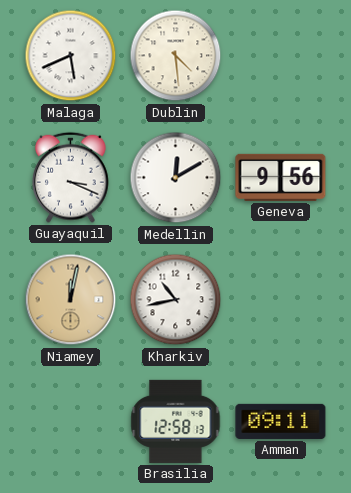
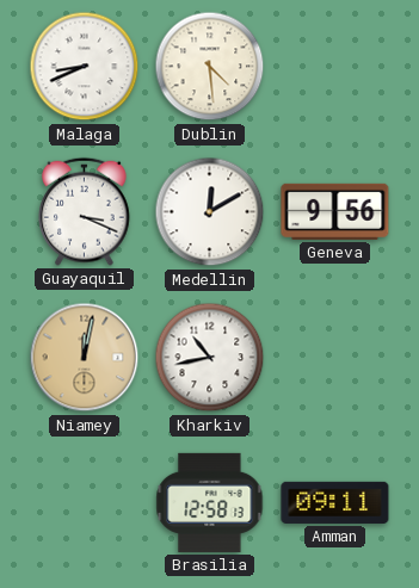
Malaga: 5:41 -> 8:41 (85, 67)
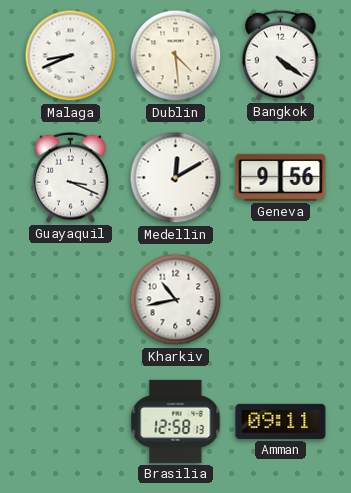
Bangkok: none -> 4:21 (281, 55)
Niamey: 12:02 -> none (85, 358)
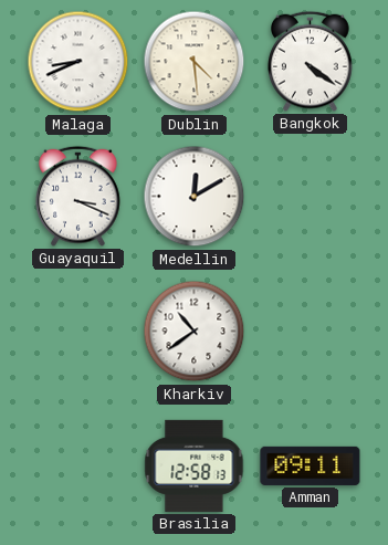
Geneva: 9:56 -> none (281, 177)
Kharkiv: 10:43 -> 10:39 (195, 332)
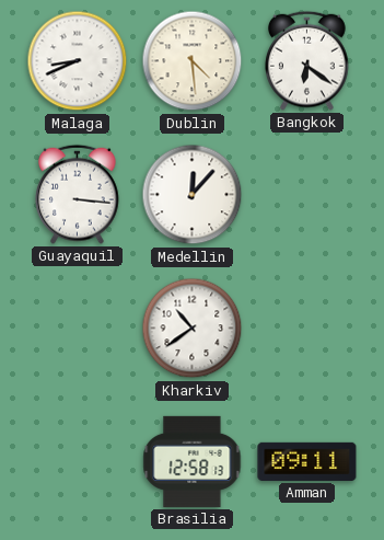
Bangkok: 4:21 -> 6:21 (307, 60)
Guayaquil: 3:19 -> 3:16 (78, 194)
Medellin: 12:10 -> 12:07 (193, 195)
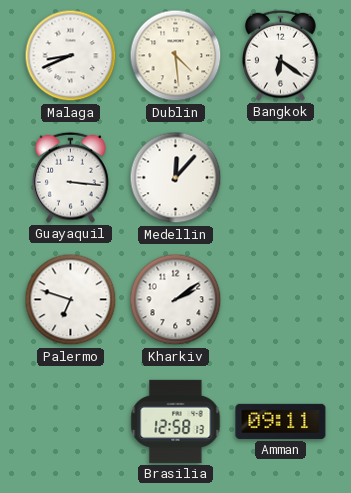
Palermo: none -> 6:48 (71, 300)
Kharkiv: 10:39 -> 2:09 (176, 300)
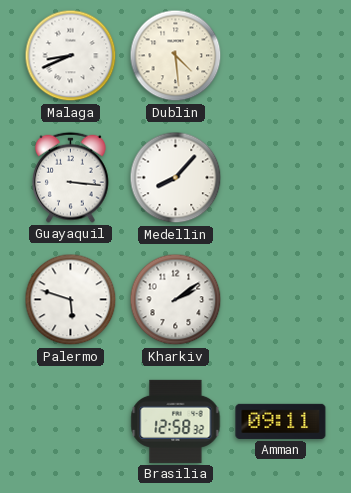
Bangkok: 6:21 -> none (281, 55)
Medellin: 12:07 -> 8:07 (176, 178)
Palermo: 6:48 -> 5:48 (71, 300)
Brasilia: 12:58:13 -> 12:58:32 (176, 421)
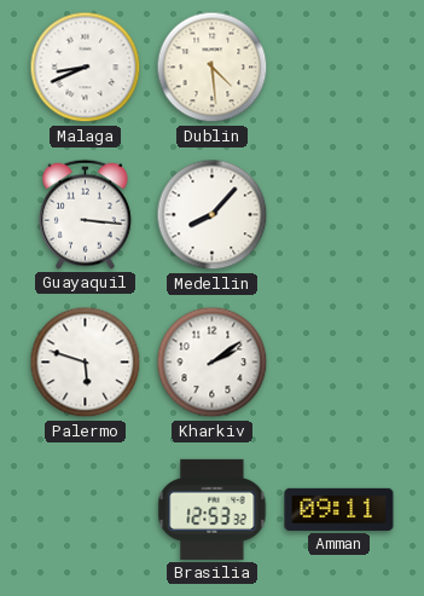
Brasilia: 12:58 -> 12:53 (213, 509)
